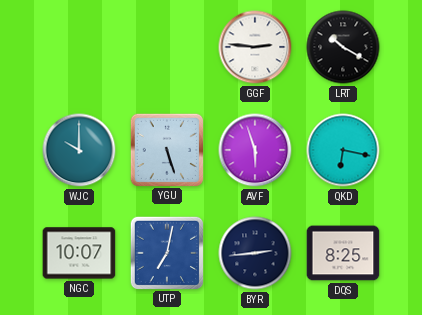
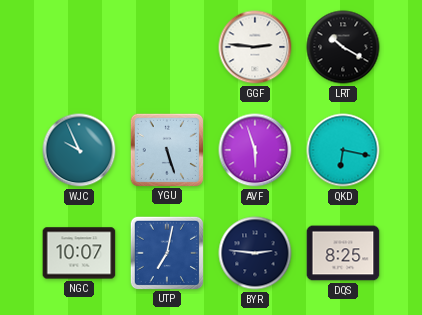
WJC: 10:00 -> 9:56 (79, 150)
BYR: 2:44 -> 2:46 (255, 253)
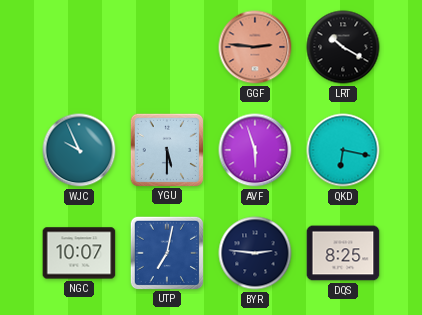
GGF dial: white -> salmon (255, 47)
YGU: 5:27 -> 5:30 (166, 149)
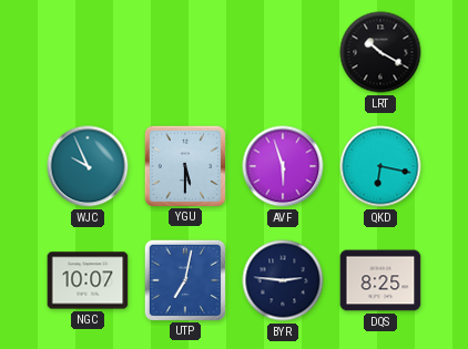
GGF: 2:46 -> none (255, 47)
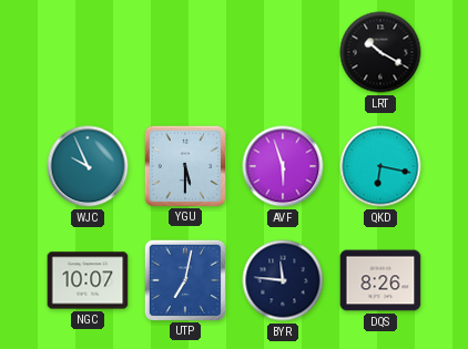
BYR: 2:46 -> 11:46 (283, 280)
DQS: 8:25 -> 8:26 (380, 280)
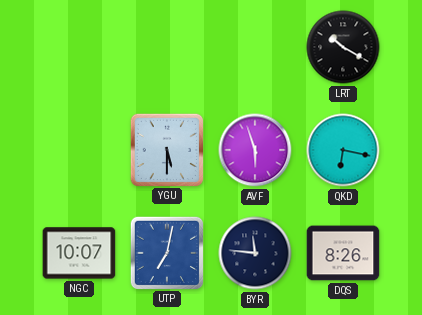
WJC: 9:56 -> none (88, 166)
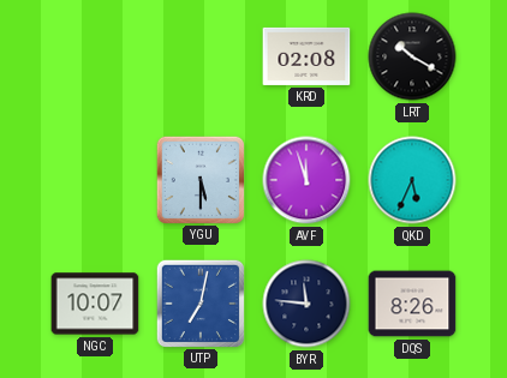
KRD: none -> 02:08 (306, 56)
AVF: 5:57 -> 11:57 (306, 180)
QKD: 6:17 -> 5:34 (412, 180)
